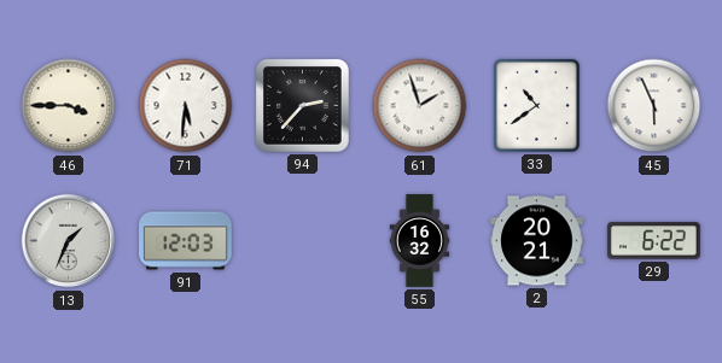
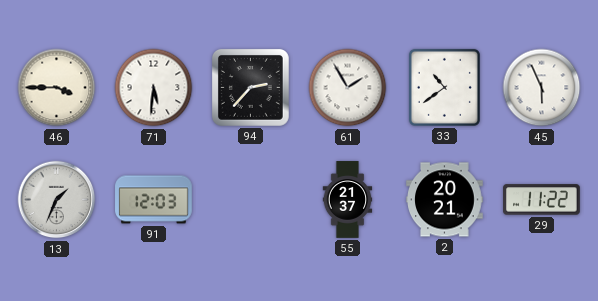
61: 1:57 -> 1:55 (348, 88)
55: 16:32 -> 21:37 (348, 200)
29: 6:22 -> 11:22 (542, 200)
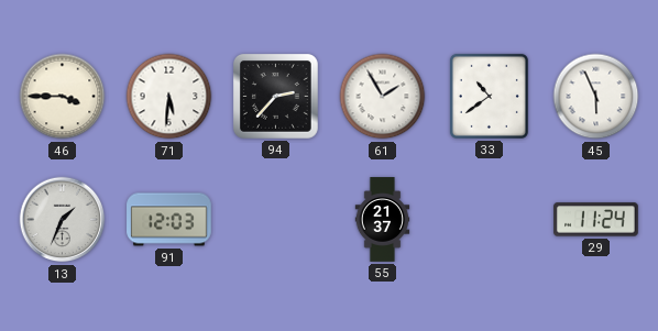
2: 20:21 -> none (445, 200)
29: 11:22 -> 11:24 (596, 220)
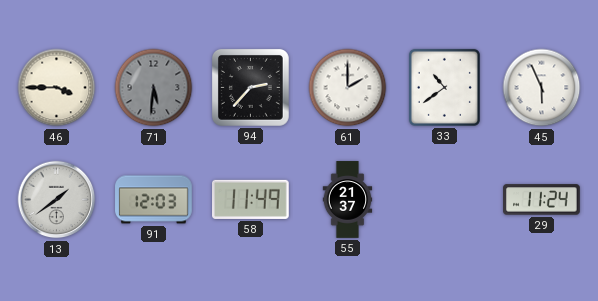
71 dial: white -> grey (154, 88)
61: 1:55 -> 2:00 (348, 88)
13: 1:34 -> 1:39 (57, 200)
58: none -> 11:49 (251, 199)
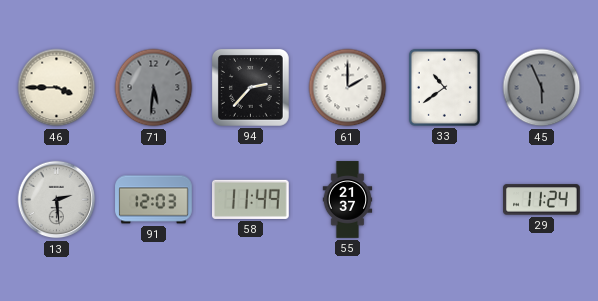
45 dial: white -> grey (542, 88)
13: 1:39 -> 2:29 (57, 200)
